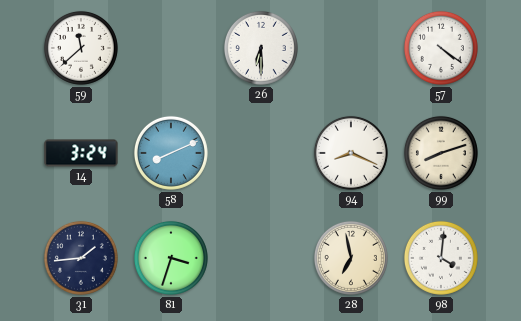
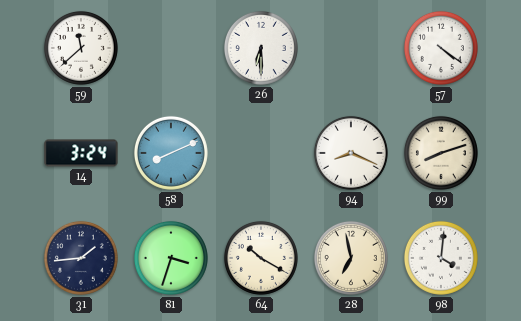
64: none -> 10:20 (261, 258)
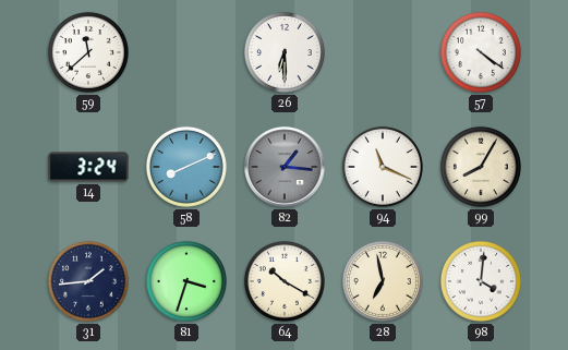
82: none -> 1:16 (285, 167)
94: 8:19 -> 11:19 (383, 167)
99: 8:12 -> 8:05 (481, 167)
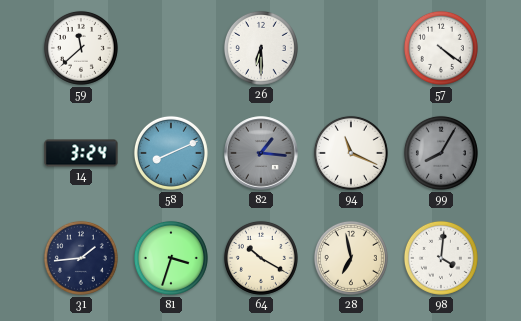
99 dial: cream -> grey (441, 153)
